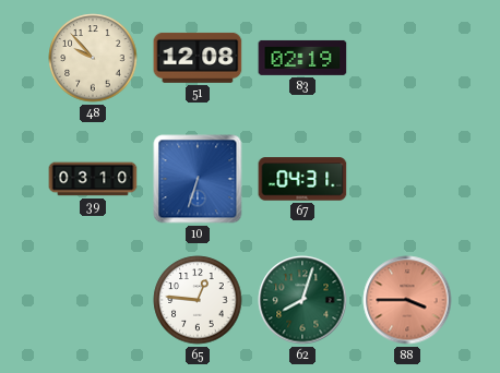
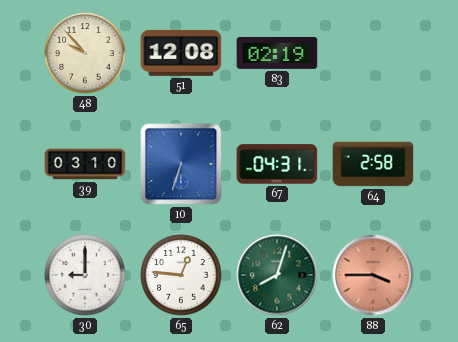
64: none -> 2:58 (373, 164)
30: none -> 9:00 (85, 275)
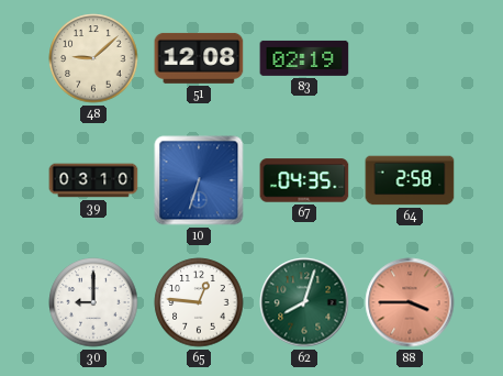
48: 9:53 -> 9:08 (93, 58)
67: 04:31 -> 04:35 (304, 180)
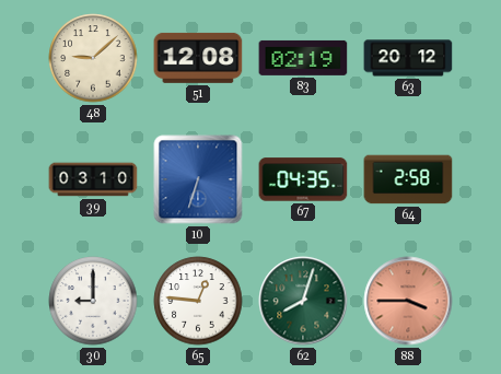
63: none -> 20:12 (408, 58)
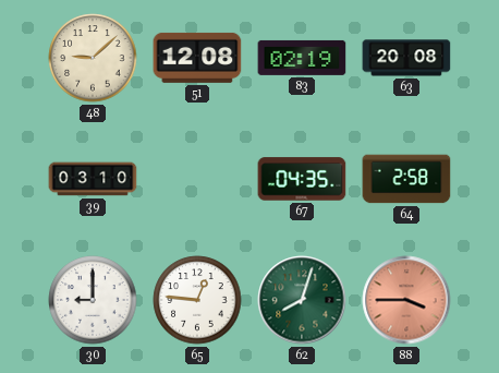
63: 20:12 -> 20:08 (406, 58)
10: 6:33 -> none (198, 179)
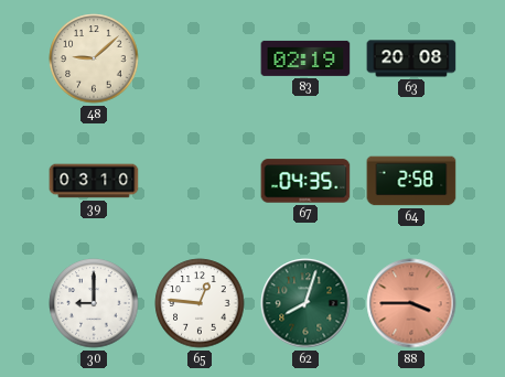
51: 12:08 -> none (197, 58)
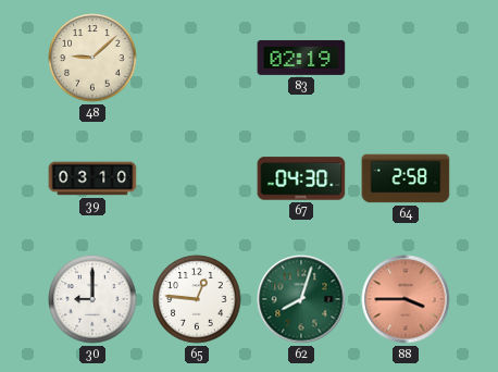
63: 20:08 -> none (411, 58)
67: 04:35 -> 04:30 (301, 178)
